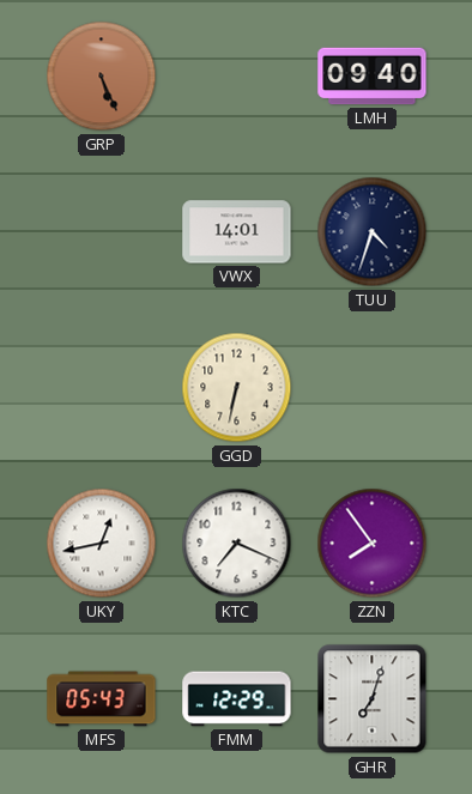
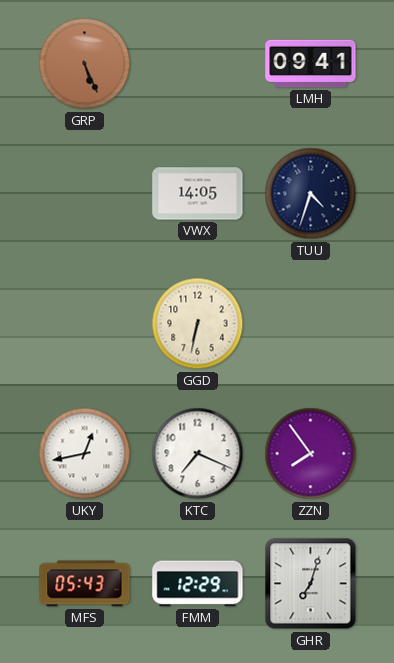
LMH: 09:40 -> 09:41 (311, 64)
VWX: 14:01 -> 14:05 (198, 194)
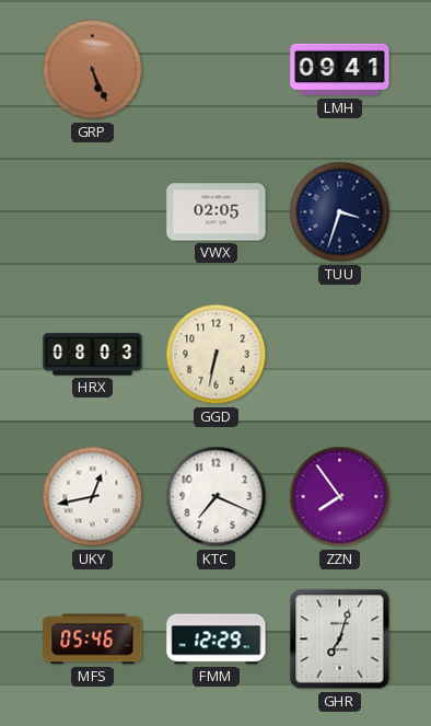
VWX: 14:05 -> 02:05 (217, 212)
TUU: 4:33 -> 3:33 (340, 212)
HRX: none -> 08:03 (93, 355)
MFS: 05:43 -> 05:46 (93, 639)
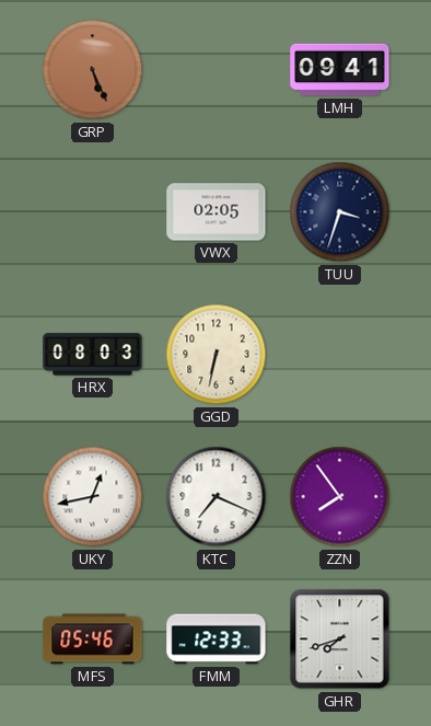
FMM: 12:29 -> 12:33 (217, 639)
GHR: 7:03 -> 7:42 (340, 639)
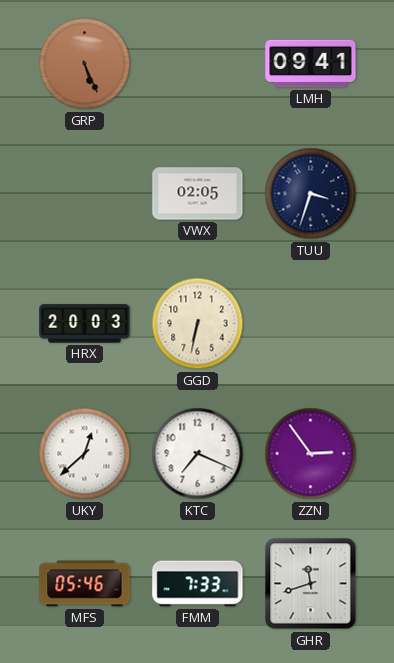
HRX: 08:03 -> 20:03 (85, 324)
UKY: 12:43 -> 12:38 (85, 454)
ZZN: 7:54 -> 2:54 (311, 454)
FMM: 12:33 -> 7:33 (198, 584)
GHR: 7:42 -> 11:42 (311, 584)
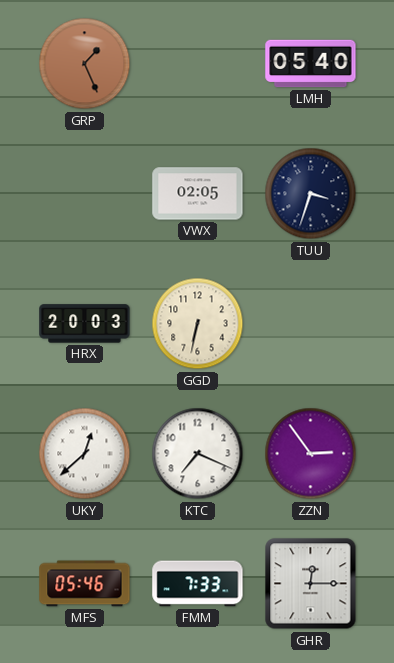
GRP: 5:26 -> 1:26 (85, 64)
LMH: 09:41 -> 05:40 (311, 64)
GHR: 11:42 -> 12:15 (311, 584)
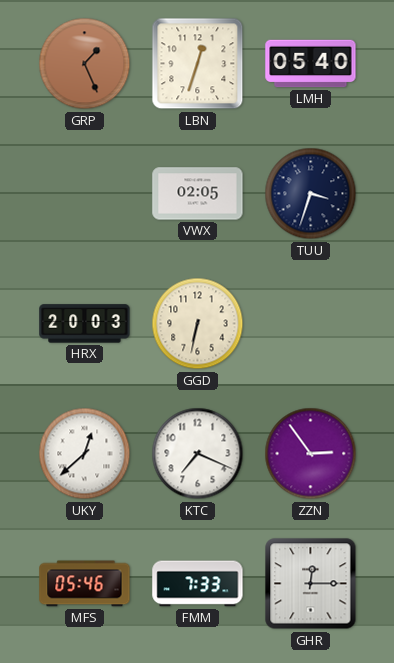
LBN: none -> 12:33 (198, 64)
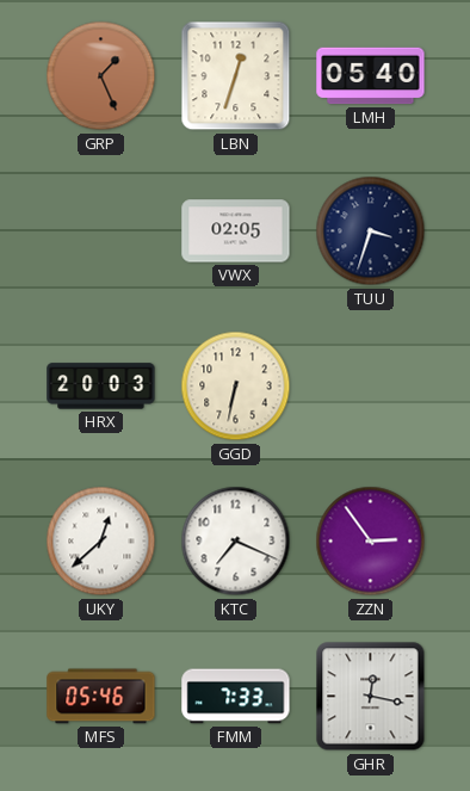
GHR: 12:15 -> 12:17 (371, 697)
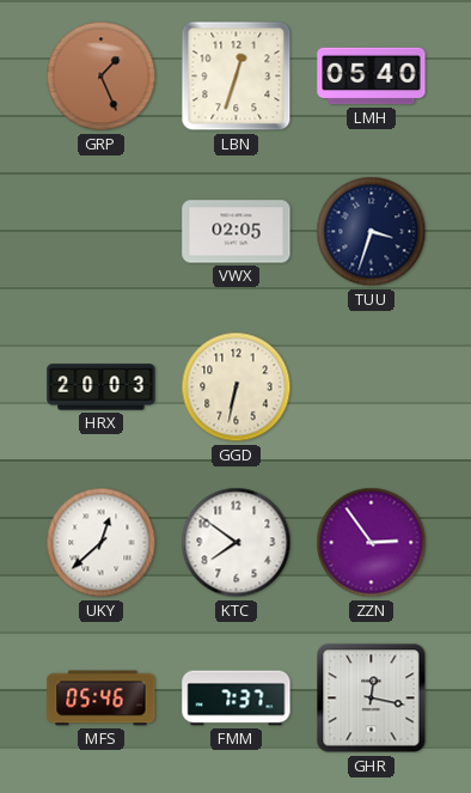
KTC: 7:19 -> 7:51 (237, 543)
FMM: 7:33 -> 7:37 (237, 699)
